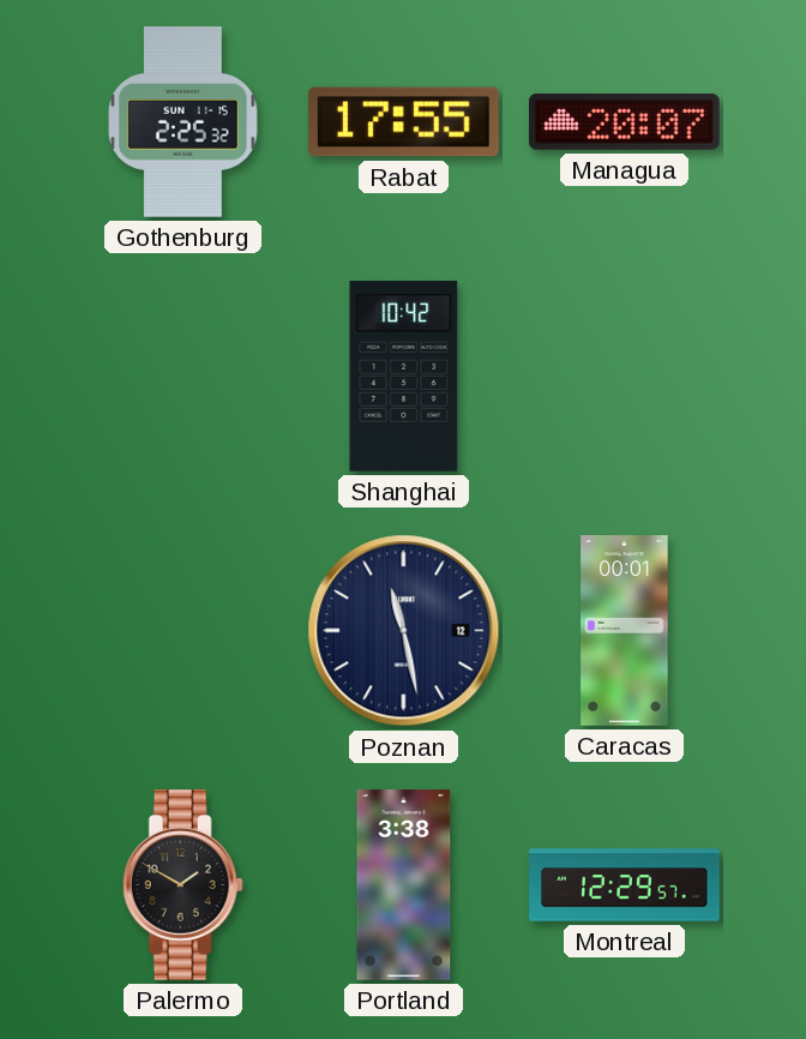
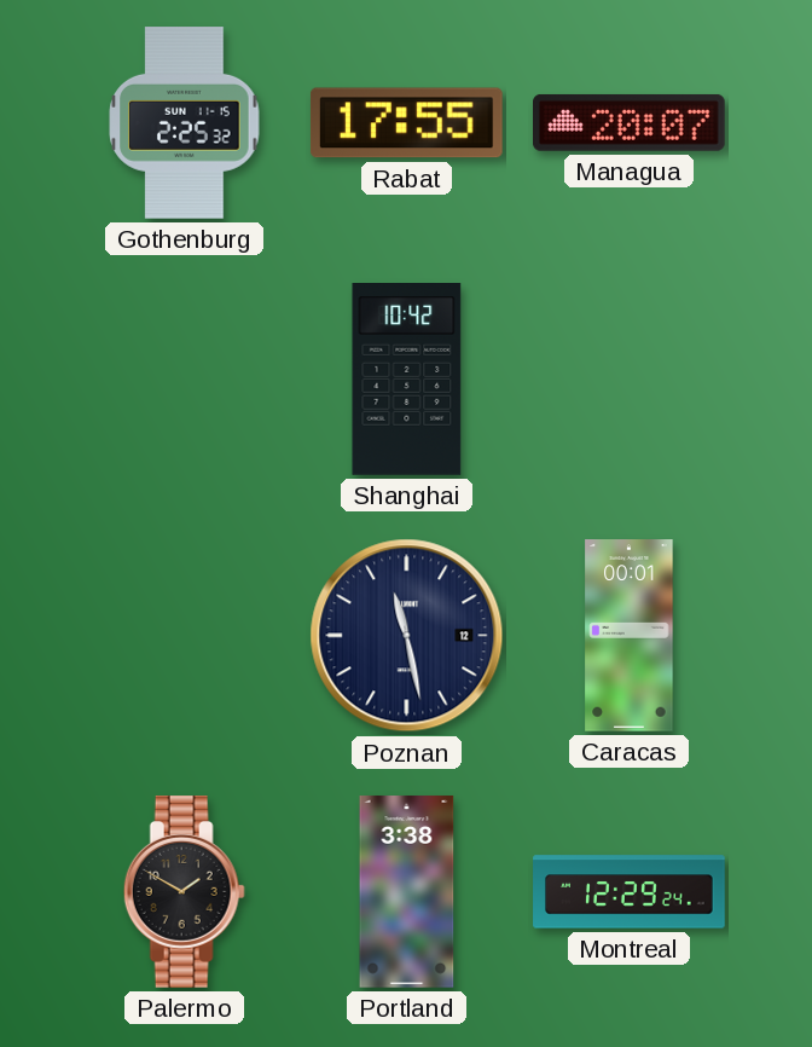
Montreal: 12:29:57 -> 12:29:24 (630, 892)
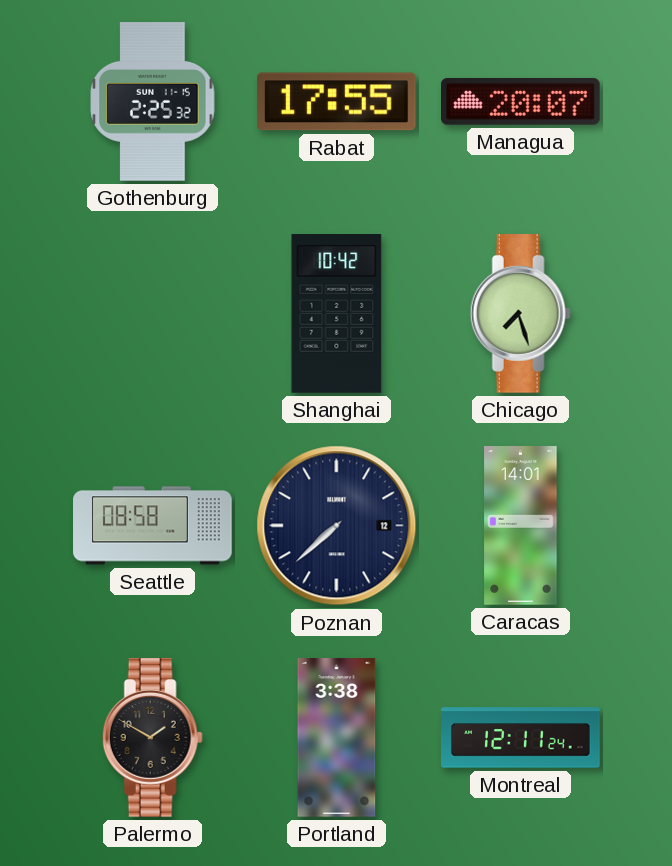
Chicago: none -> 7:27 (520, 314)
Seattle: none -> 08:58 (153, 526)
Poznan: 11:28 -> 7:38 (337, 526)
Caracas: 00:01 -> 14:01 (521, 526)
Montreal: 12:29 -> 12:11 (521, 738)
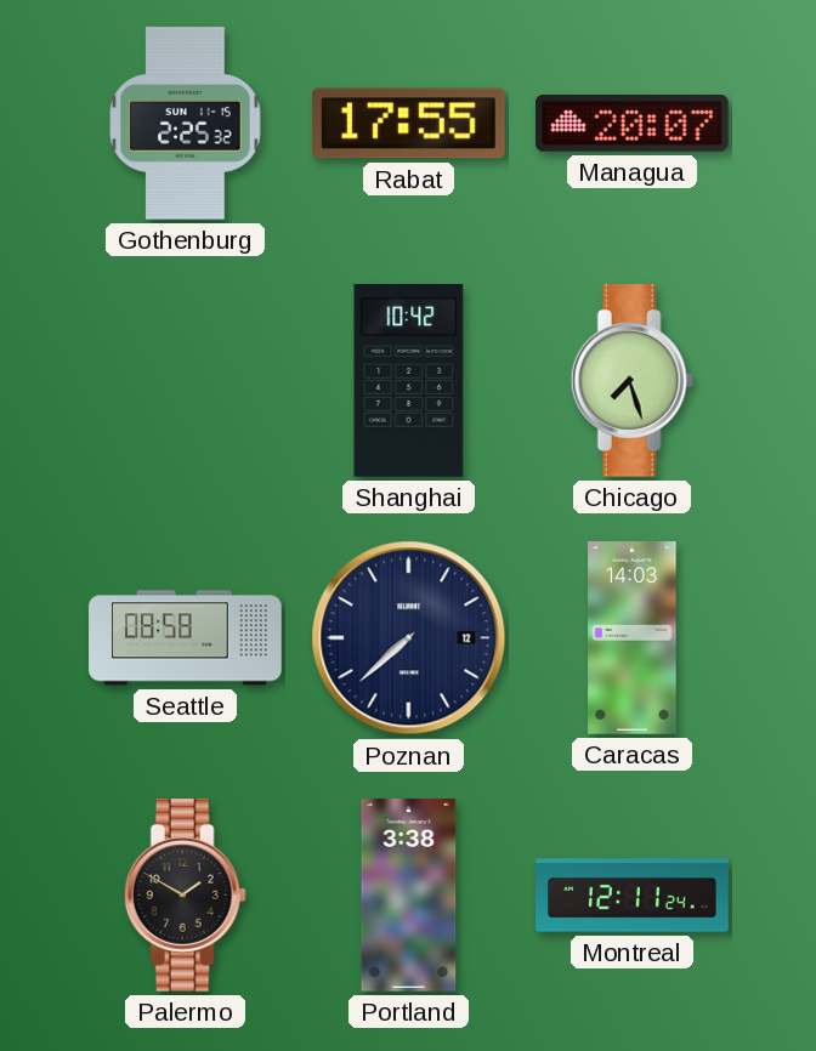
Caracas: 14:01 -> 14:03 (633, 638)
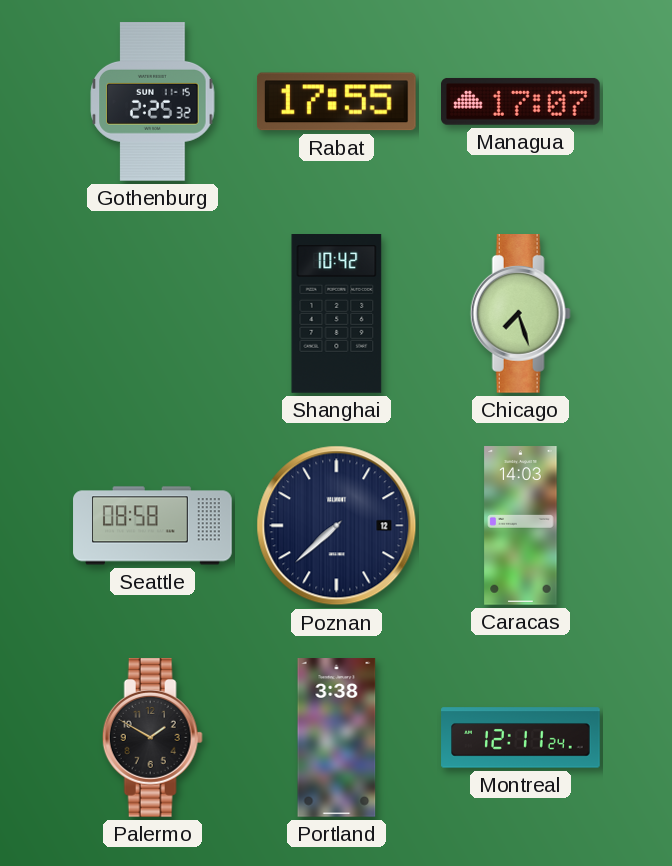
Managua: 20:07 -> 17:07 (521, 102)
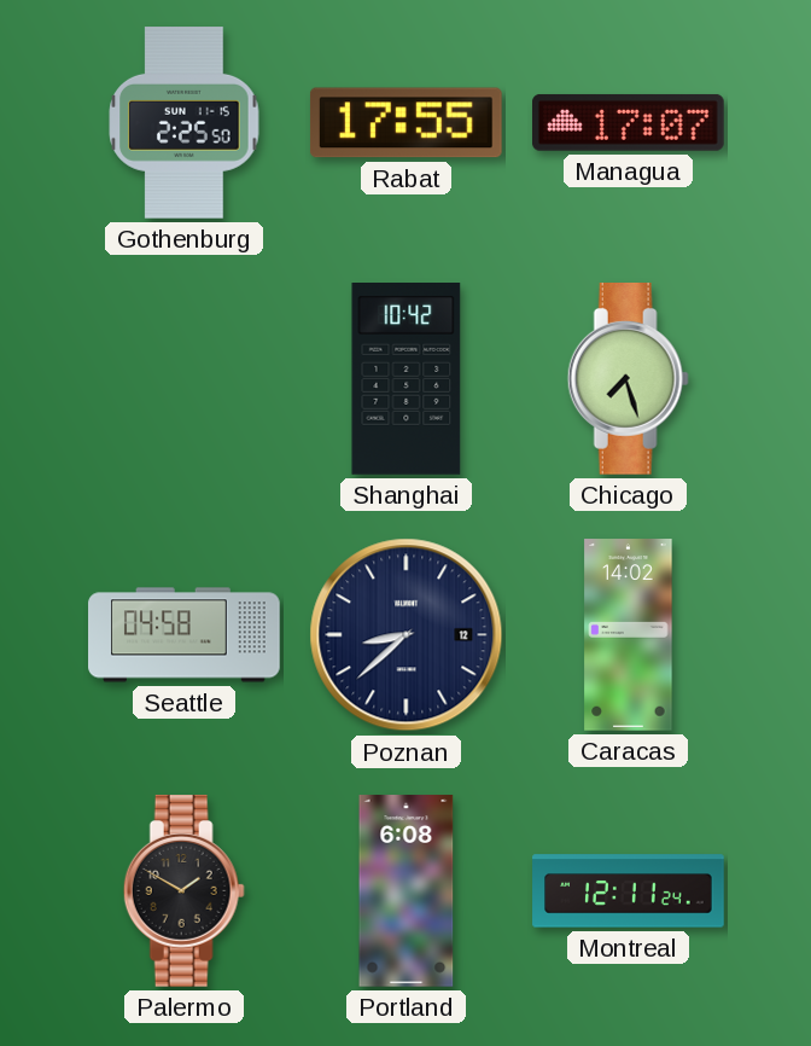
Gothenburg: 2:25:32 -> 2:25:50 (185, 123)
Seattle: 08:58 -> 04:58 (185, 635)
Poznan: 7:38 -> 8:38 (407, 635)
Caracas: 14:03 -> 14:02 (629, 635)
Portland: 3:38 -> 6:08 (407, 891)
